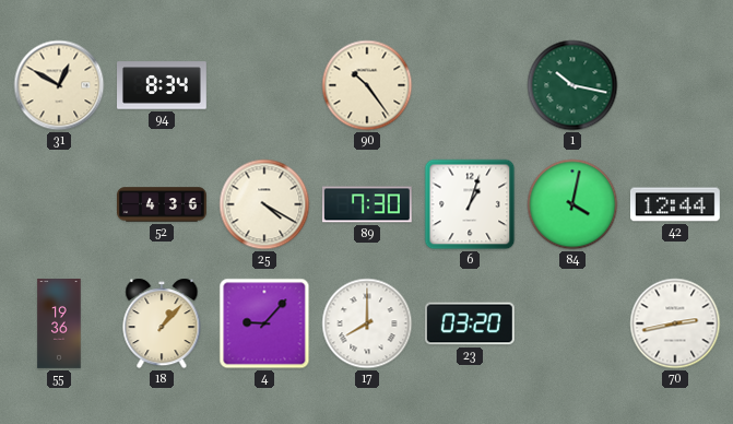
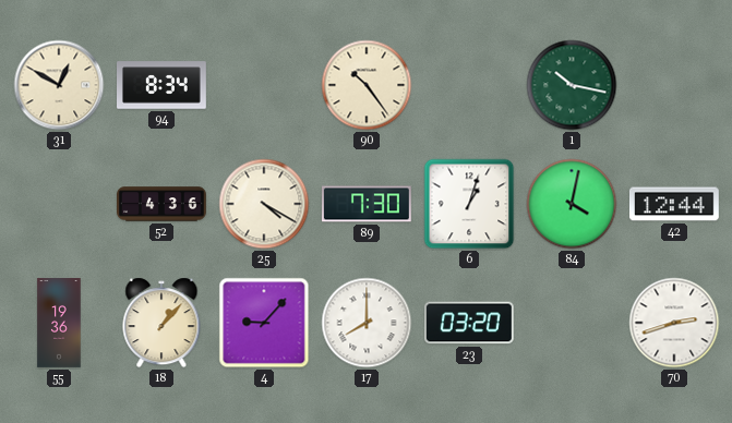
70: 2:43 -> 2:42 (674, 323)
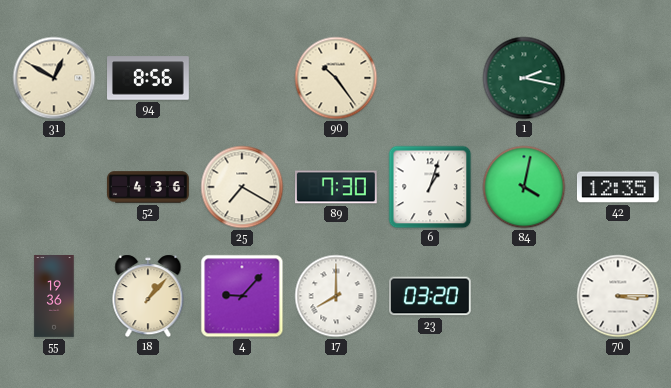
94: 8:34 -> 8:56 (149, 78)
1: 10:17 -> 2:17 (524, 78)
25: 4:20 -> 7:20 (242, 187)
42: 12:44 -> 12:35 (618, 187)
70: 2:42 -> 3:15 (618, 296)
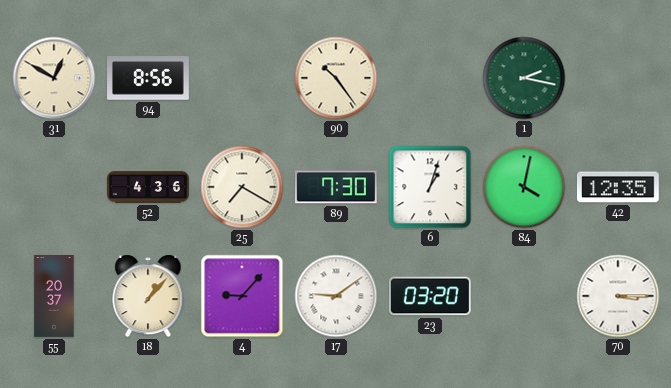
55: 19:36 -> 20:37 (54, 296)
17: 8:00 -> 9:09 (336, 296)
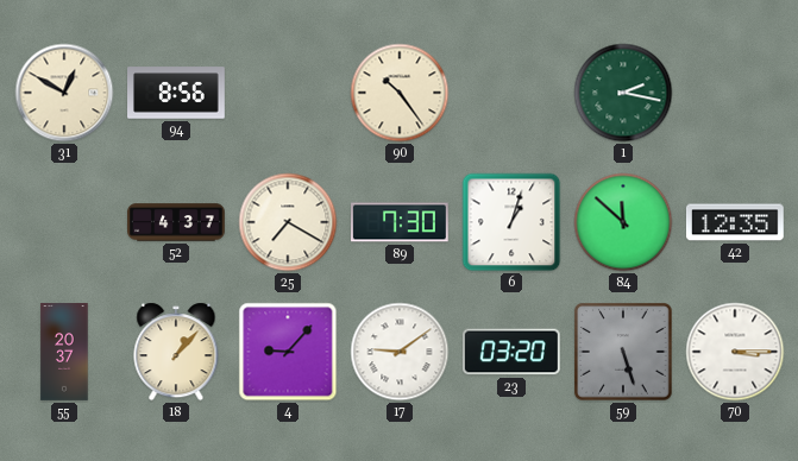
52: 4:36 -> 4:37 (176, 222)
84: 4:02 -> 11:52 (623, 222)
59: none -> 5:27 (624, 353)
